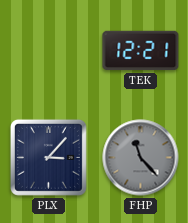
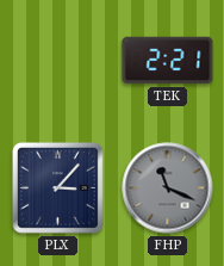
TEK: 12:21 -> 2:21 (168, 61)
FHP: 11:23 -> 11:19 (168, 188)
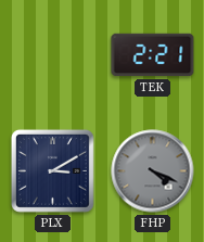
PLX: 3:07 -> 3:10 (52, 170)
FHP: 11:19 -> 4:19 (153, 171)
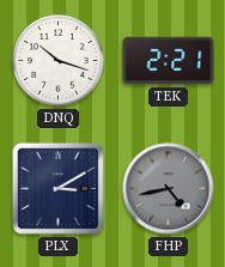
DNQ: none -> 10:18 (59, 61)
FHP: 4:19 -> 4:43 (169, 189)
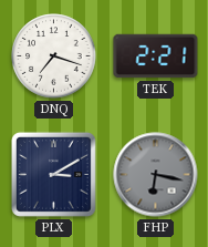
DNQ: 10:18 -> 7:18 (54, 56)
FHP: 4:43 -> 6:17 (156, 175)
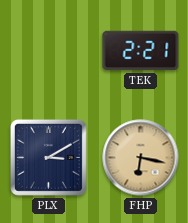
DNQ: 7:18 -> none (54, 56)
FHP dial: grey -> champagne (141, 158)
